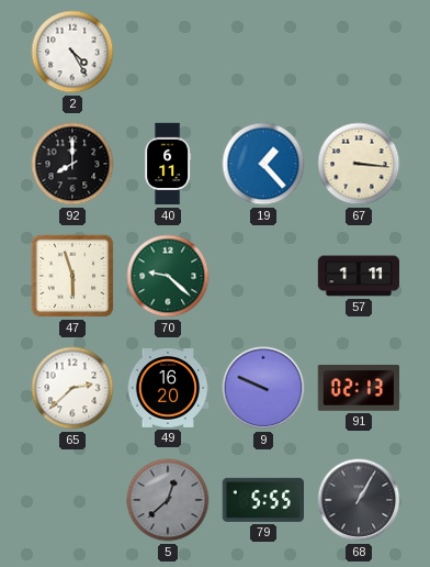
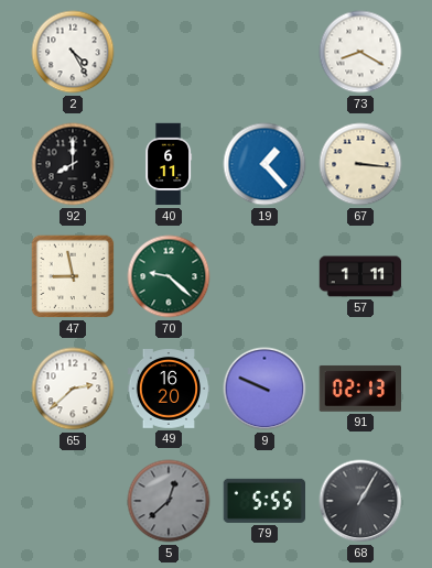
73: none -> 8:20 (360, 52)
47: 5:57 -> 8:58 (73, 276)
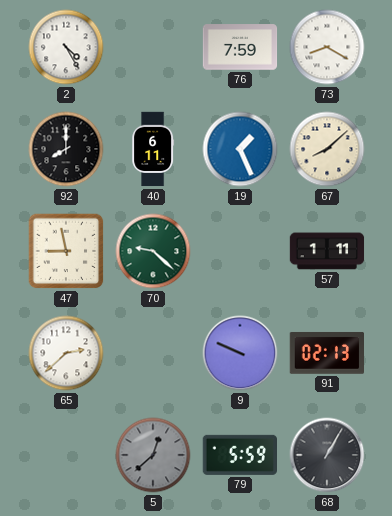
76: none -> 7:59 (240, 47)
19: 1:23 -> 1:26 (240, 149)
67: 3:16 -> 8:08 (327, 149)
49: 16:20 -> none (169, 390)
79: 5:55 -> 5:59 (239, 455)
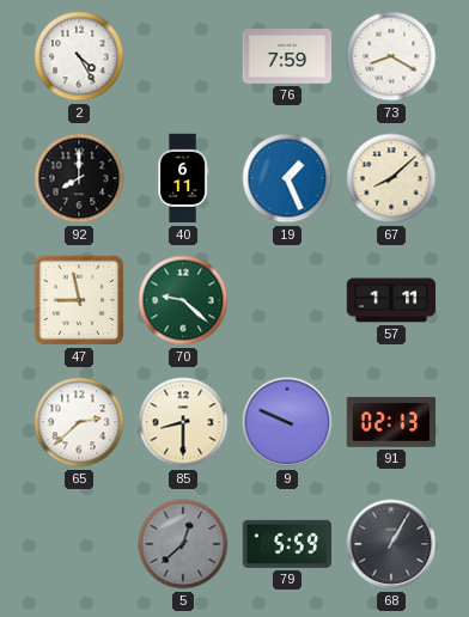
85: none -> 8:30 (183, 422)
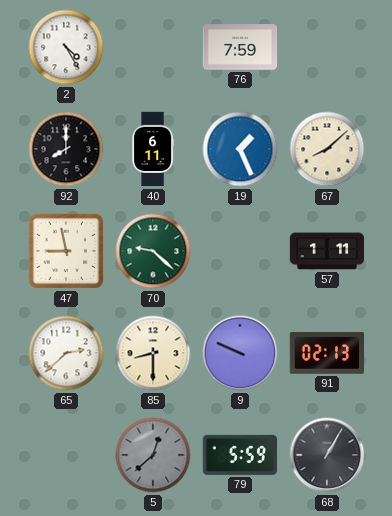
73: 8:20 -> none (391, 56)
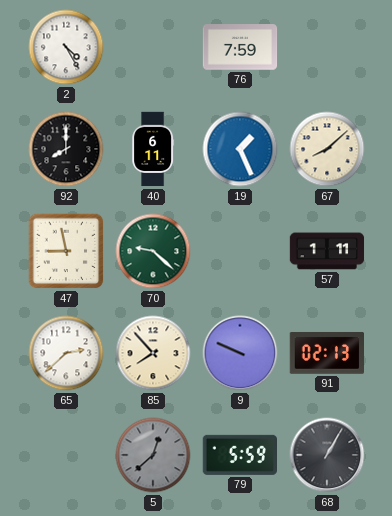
85: 8:30 -> 7:53 (153, 353)
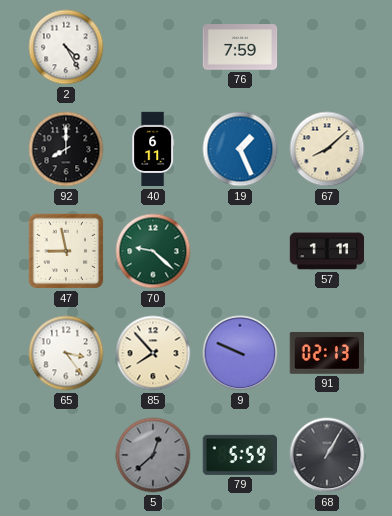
65: 2:38 -> 3:24 (66, 353)
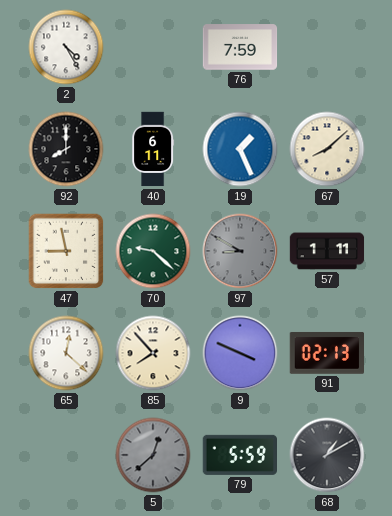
97: none -> 8:50 (240, 251)
65: 3:24 -> 12:22 (66, 353)
9: 9:49 -> 3:49 (240, 353)
68: 1:05 -> 1:10 (327, 455)
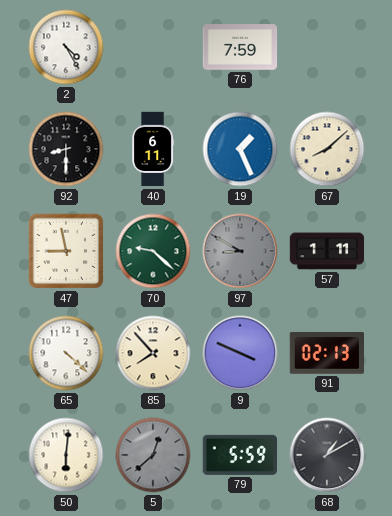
92: 8:00 -> 8:30 (66, 149)
65: 12:22 -> 4:22 (66, 353)
50: none -> 6:01 (66, 455)
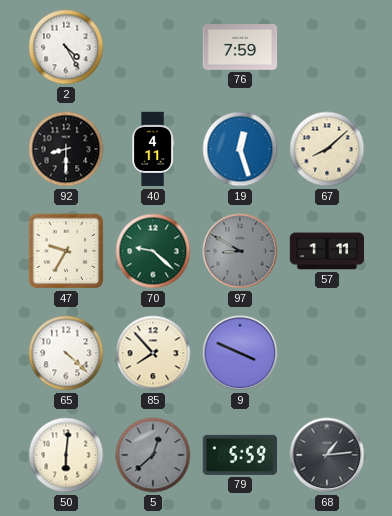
40: 6:11 -> 4:11 (153, 149)
19: 1:26 -> 12:27 (240, 149)
47: 8:58 -> 9:35 (66, 251)
91: 02:13 -> none (326, 353)
68: 1:10 -> 1:14 (327, 455)
